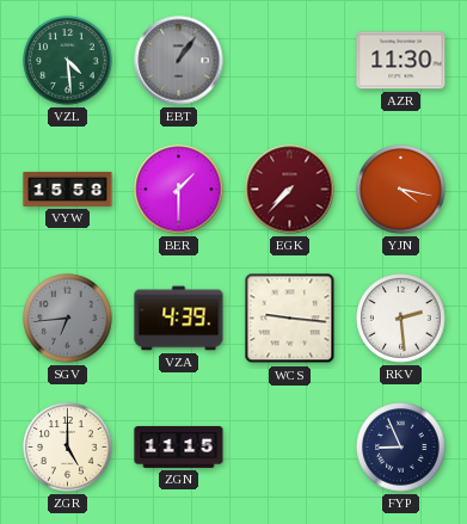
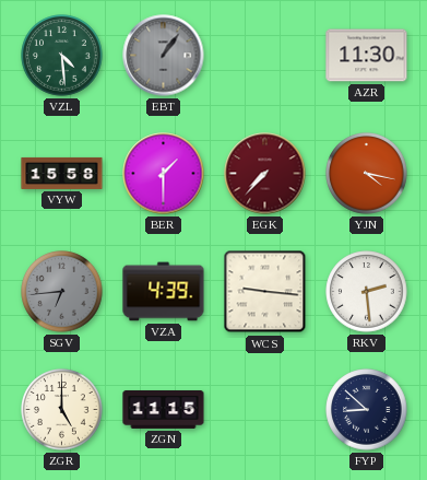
FYP: 8:56 -> 8:52 (367, 410)
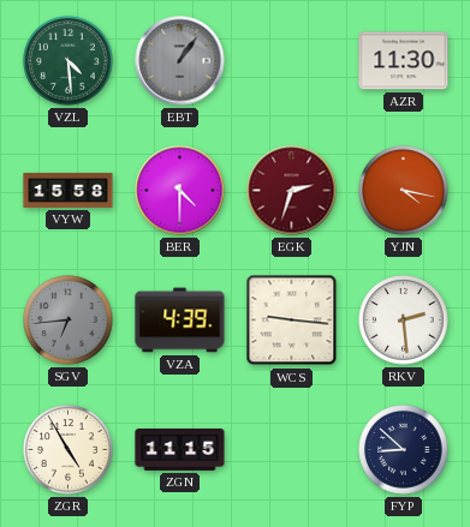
BER: 1:30 -> 4:30 (180, 191)
EGK: 7:37 -> 2:33 (292, 191)
ZGR: 5:00 -> 4:55 (69, 450)
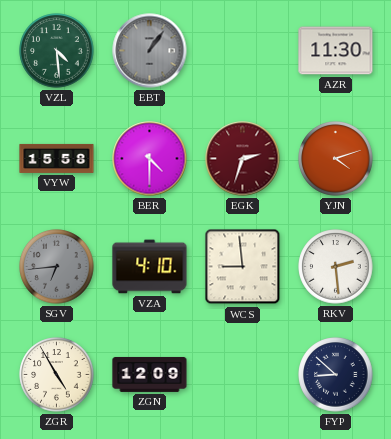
YJN: 4:17 -> 4:12 (336, 159)
VZA: 4:39 -> 4:10 (150, 267)
WCS: 9:16 -> 8:59 (243, 267)
ZGN: 11:15 -> 12:09 (150, 374)
